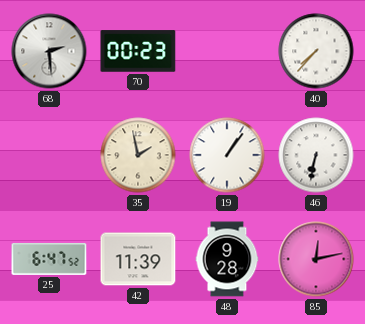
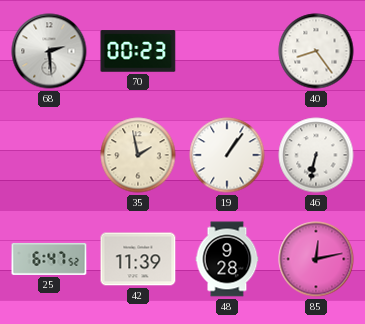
40: 7:37 -> 8:24 (316, 51)
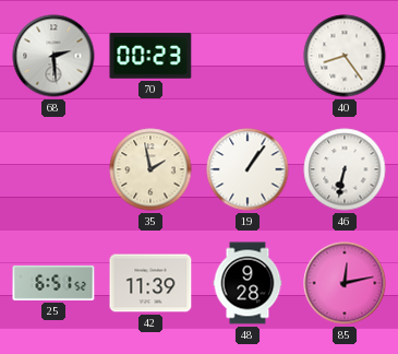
25: 6:47 -> 6:51 (53, 283)
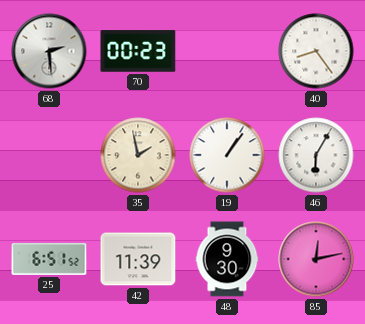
46: 6:32 -> 6:05 (316, 155)
48: 9:28 -> 9:30 (227, 259)
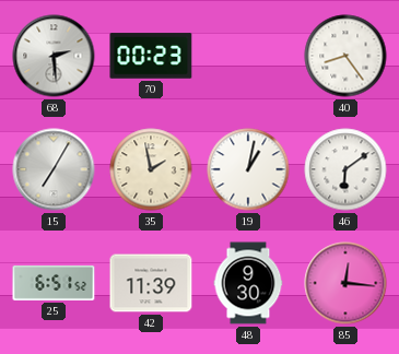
15: none -> 7:05 (54, 169)
19: 1:06 -> 1:02 (248, 169)
46: 6:05 -> 6:09 (345, 169)
85: 12:13 -> 12:16 (345, 283)
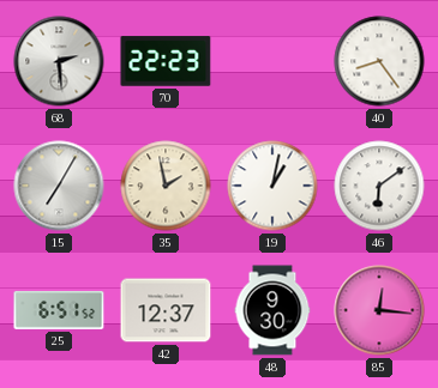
70: 00:23 -> 22:23 (166, 61)
42: 11:39 -> 12:37 (166, 310)
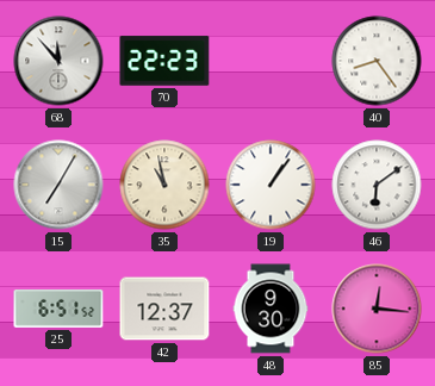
68: 2:29 -> 11:53 (58, 61)
35: 1:58 -> 10:58 (164, 185)
19: 1:02 -> 1:06 (271, 185)
